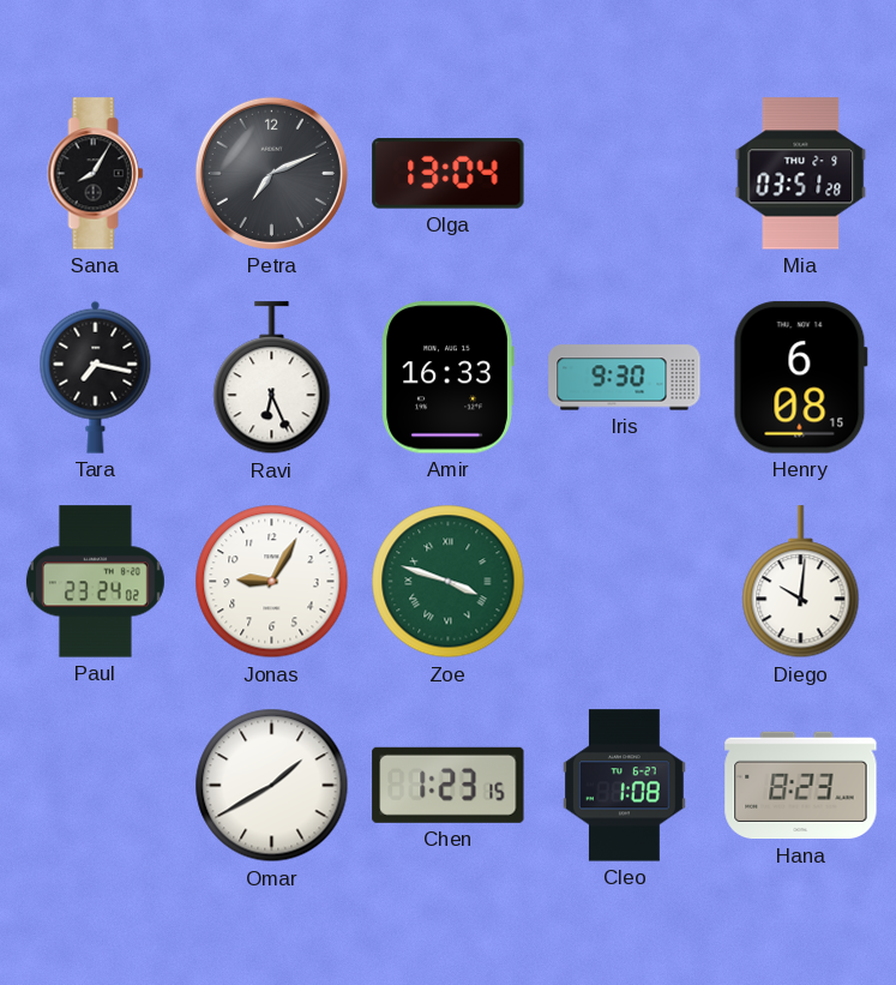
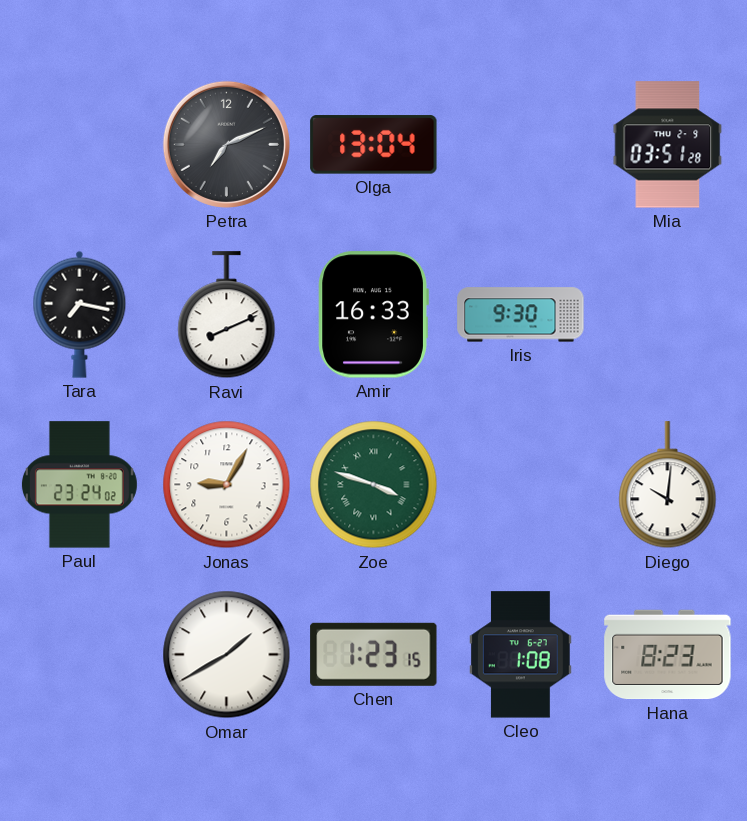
Sana: 8:05 -> none (96, 174)
Ravi: 6:26 -> 8:11 (227, 315)
Henry: 6:08 -> none (800, 378)
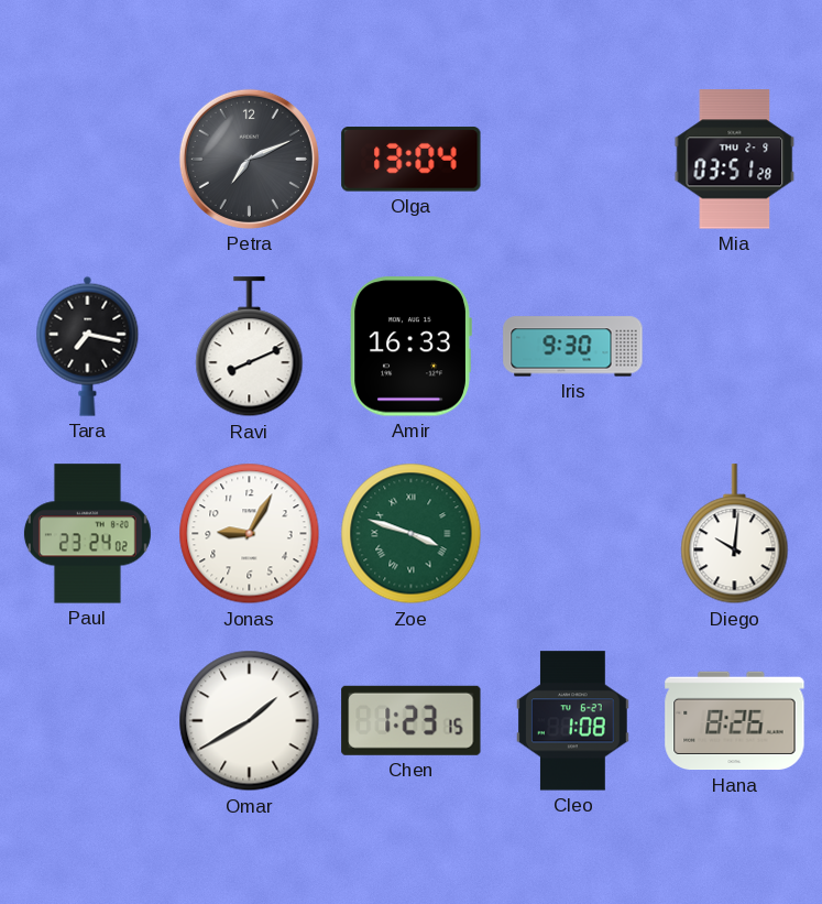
Hana: 8:23 -> 8:26 (735, 721)
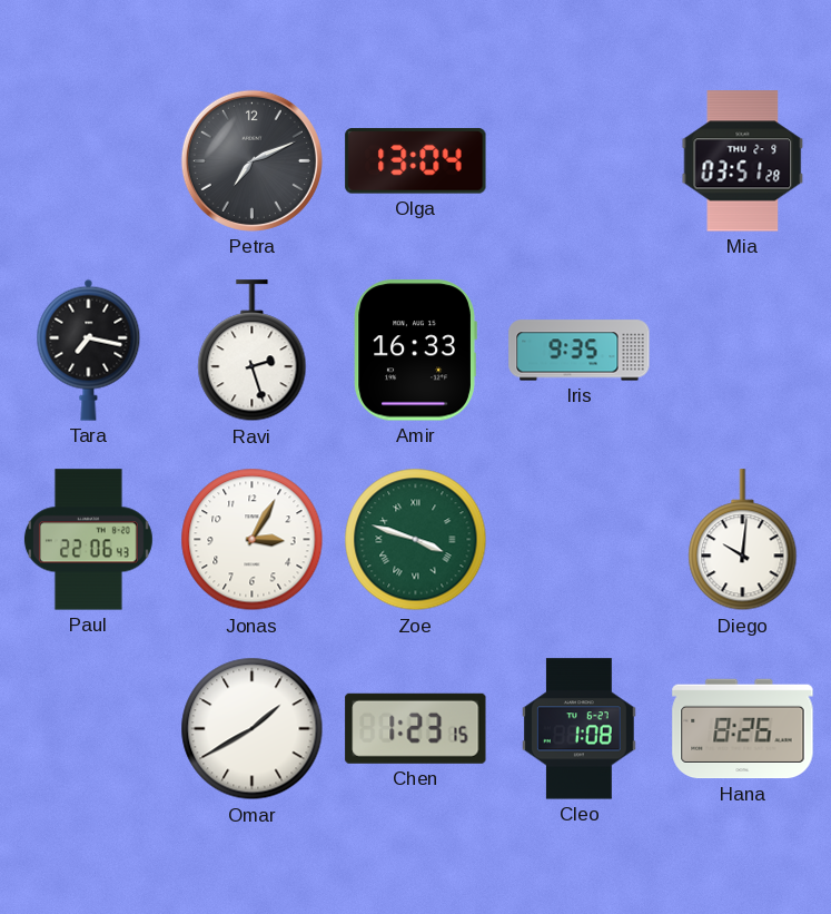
Ravi: 8:11 -> 2:27 (253, 351)
Iris: 9:30 -> 9:35 (580, 351)
Paul: 23:24 -> 22:06 (88, 540)
Jonas: 9:05 -> 3:05 (253, 540)
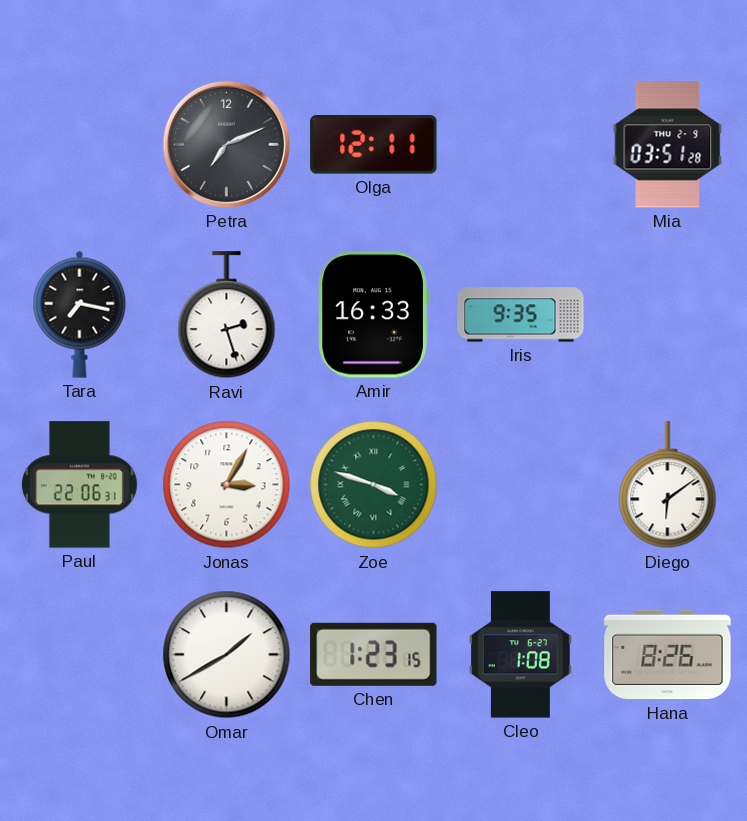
Olga: 13:04 -> 12:11 (374, 145)
Paul: 22:06:43 -> 22:06:31 (79, 485)
Diego: 10:01 -> 6:09 (668, 485)
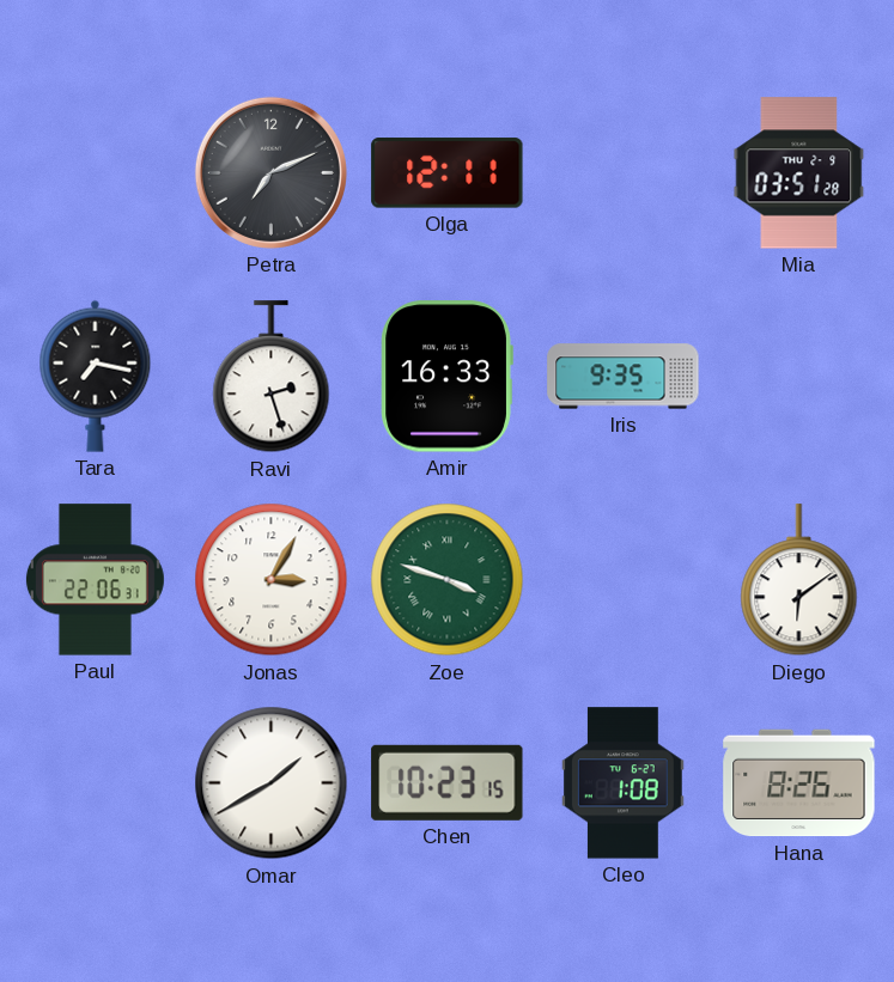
Chen: 1:23 -> 10:23 (448, 782)
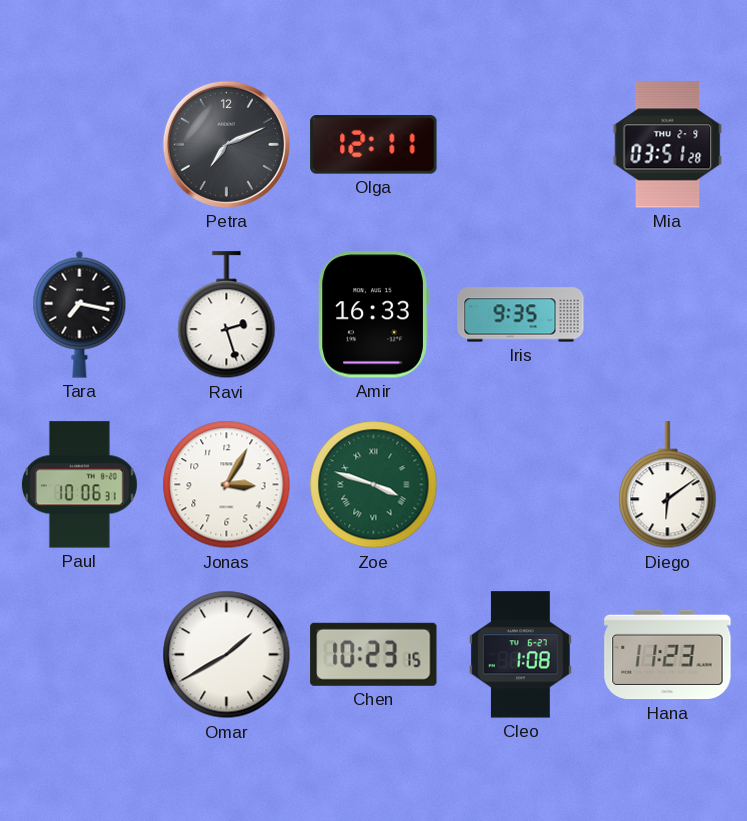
Paul: 22:06 -> 10:06 (79, 485)
Hana: 8:26 -> 11:23 (668, 655)
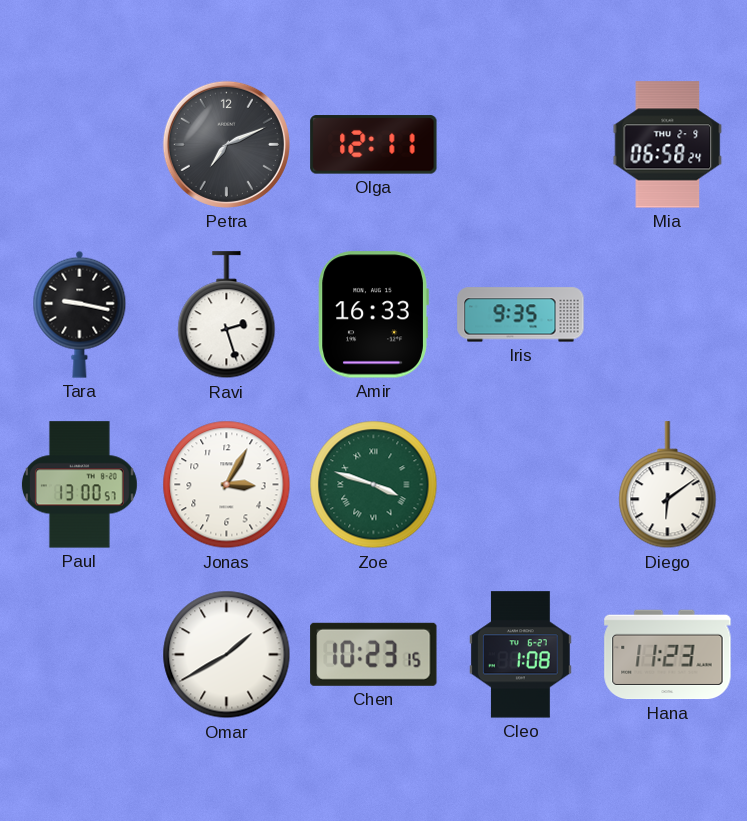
Mia: 03:51 -> 06:58 (668, 145)
Tara: 7:17 -> 9:17 (80, 314)
Paul: 10:06 -> 13:00 (79, 485)
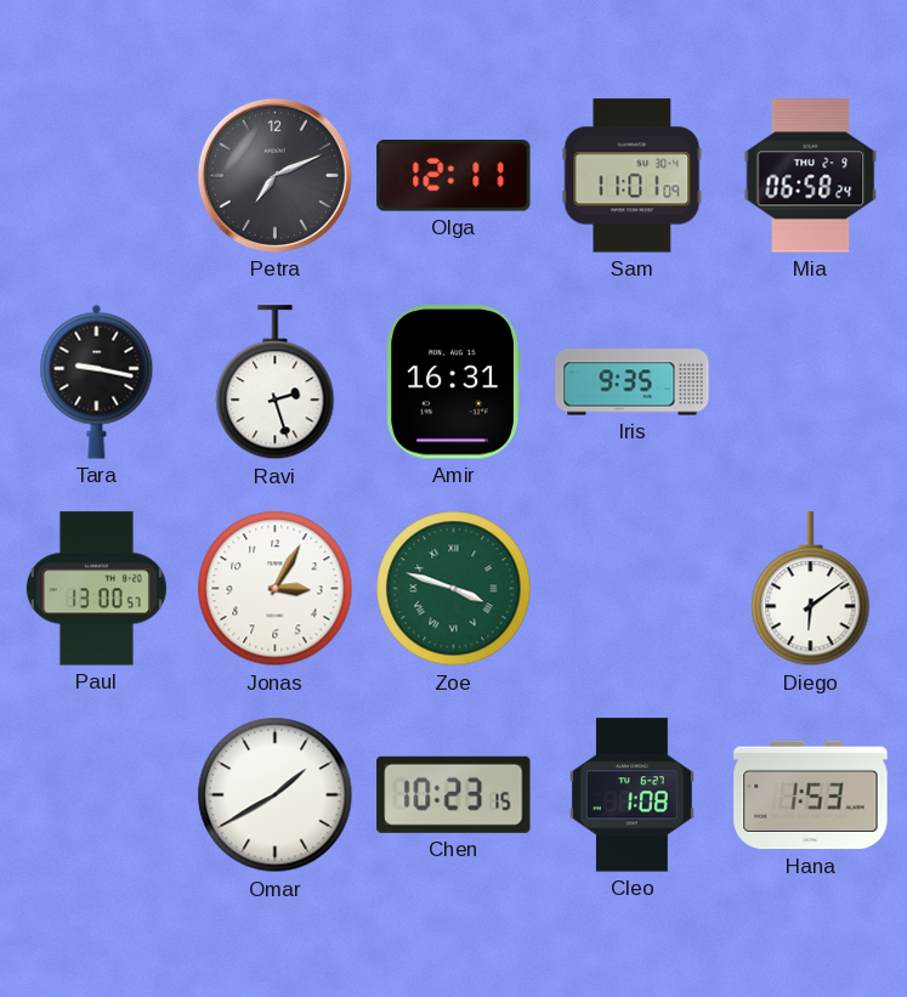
Sam: none -> 11:01 (633, 176)
Amir: 16:33 -> 16:31 (453, 383)
Hana: 11:23 -> 1:53 (811, 795)
